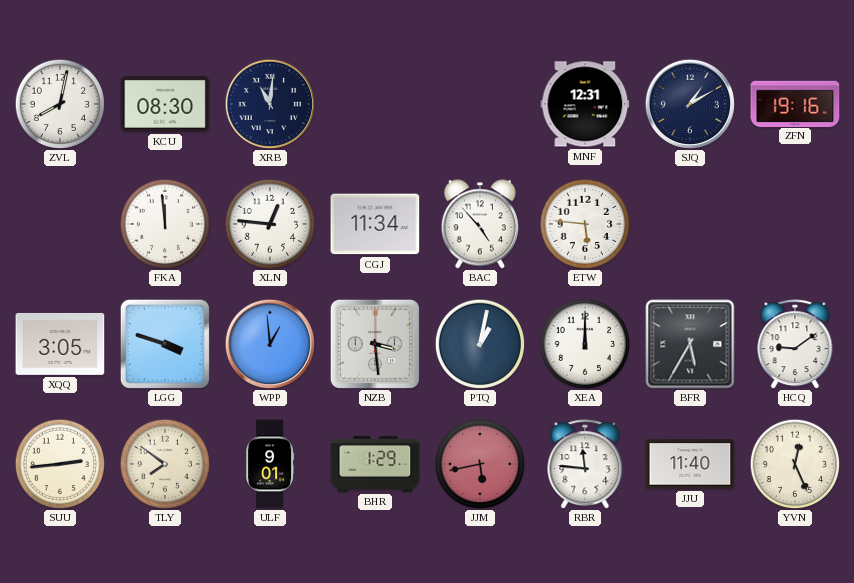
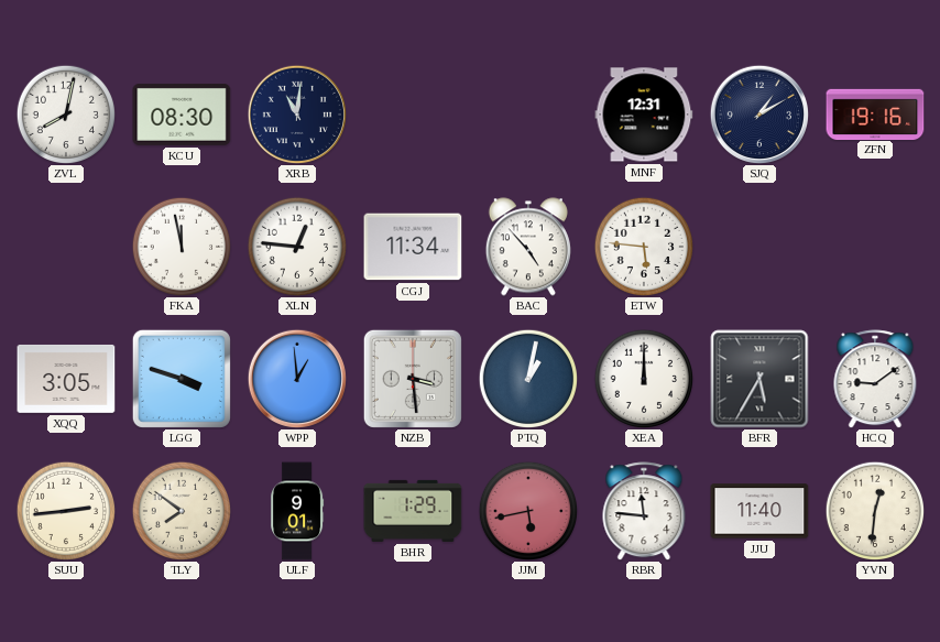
FKA: 11:59 -> 11:58 (181, 246)
YVN: 12:26 -> 12:31 (874, 510)
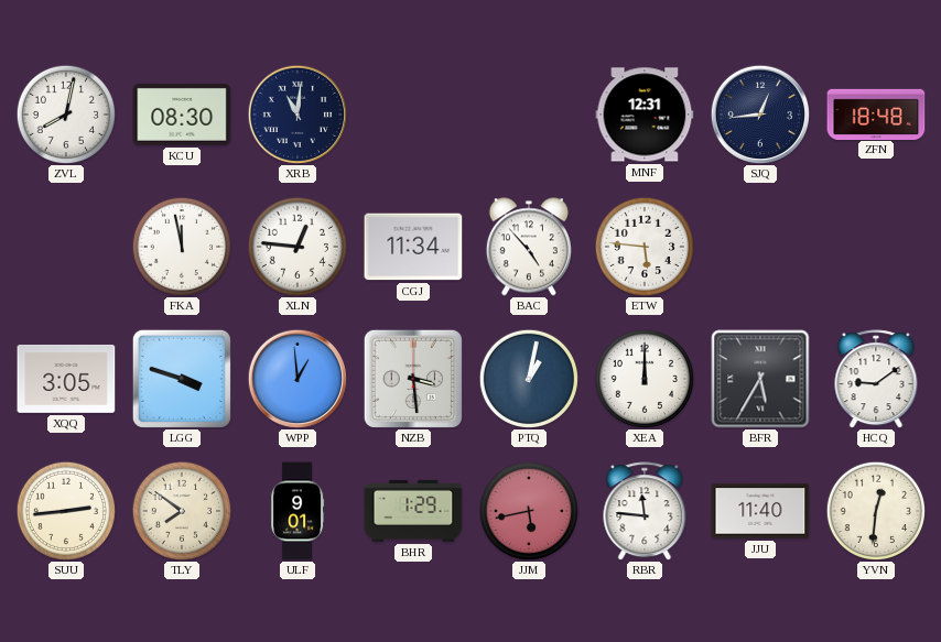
SJQ: 1:10 -> 12:44 (759, 113)
ZFN: 19:16 -> 18:48 (876, 113)
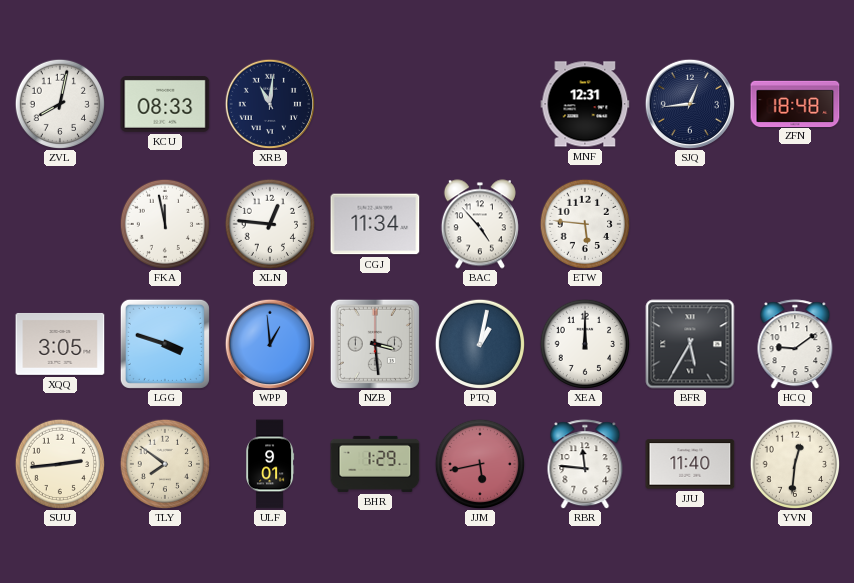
KCU: 08:30 -> 08:33 (165, 104)
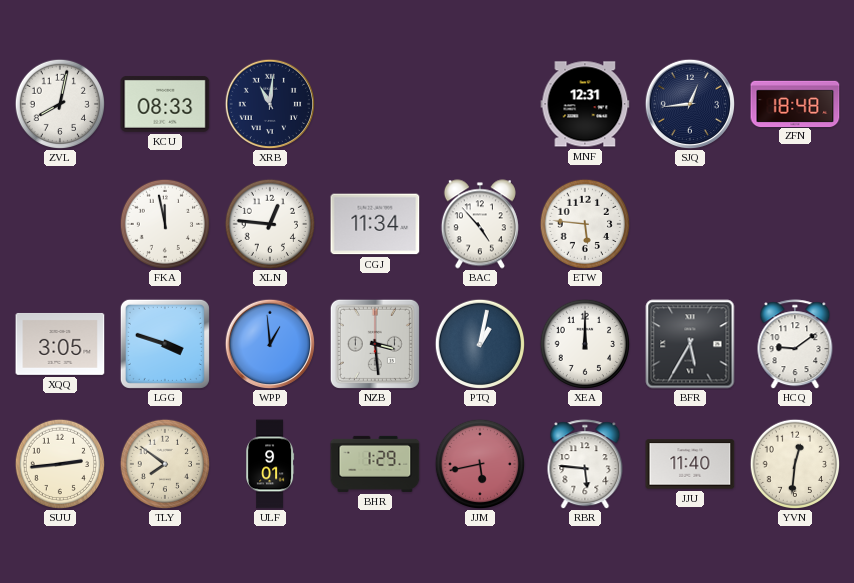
RBR: 11:46 -> 5:46 (585, 464)
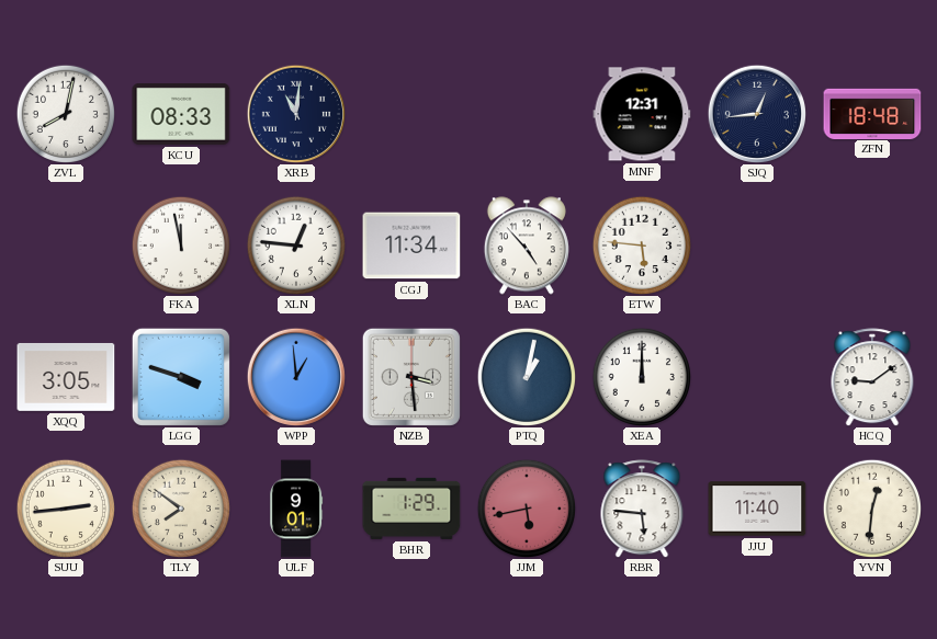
BFR: 5:35 -> none (690, 344)
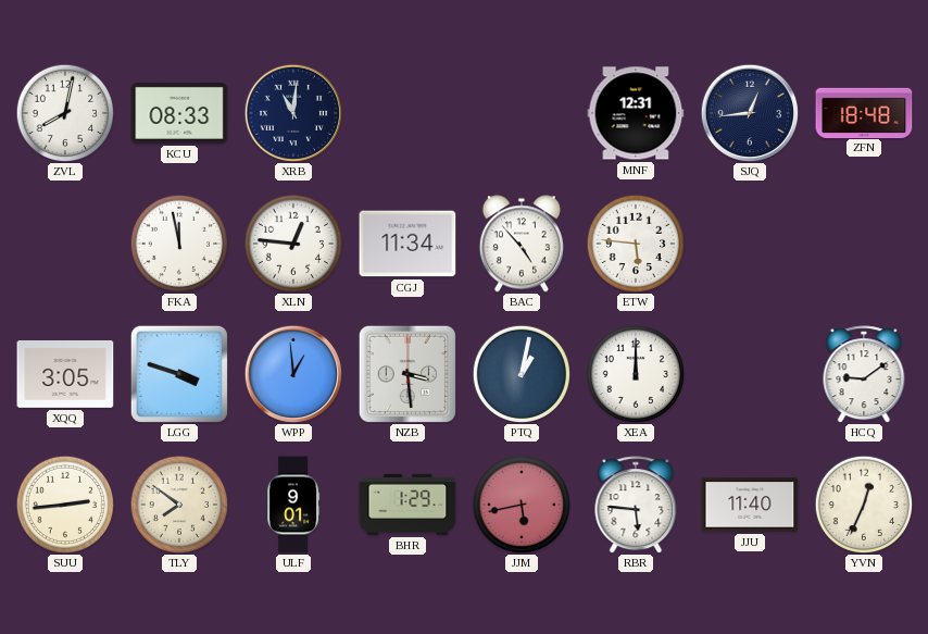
YVN: 12:31 -> 12:34 (863, 504)
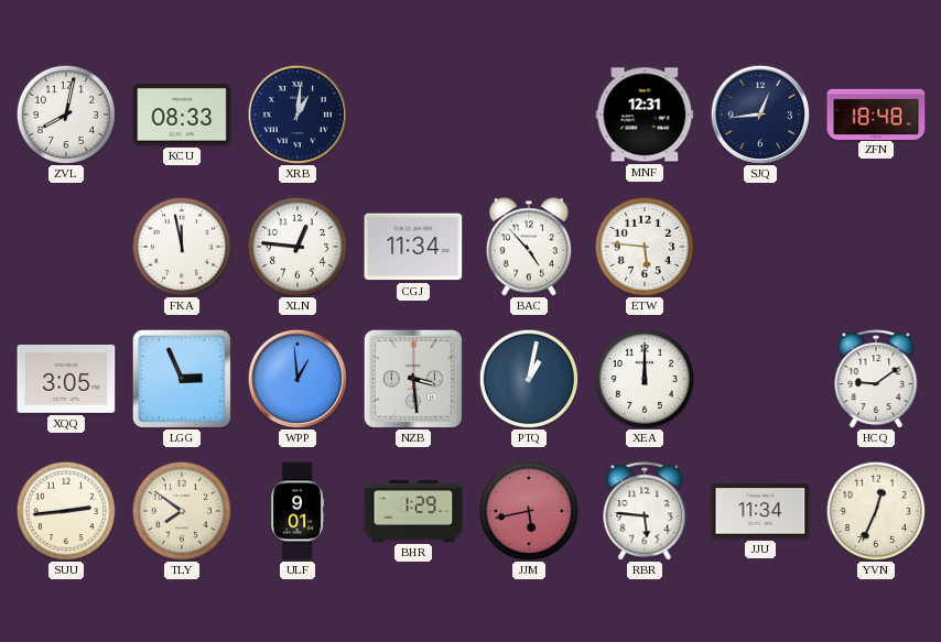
XRB: 11:01 -> 1:01 (296, 113)
LGG: 3:48 -> 2:56 (182, 379)
JJU: 11:40 -> 11:34 (760, 511)
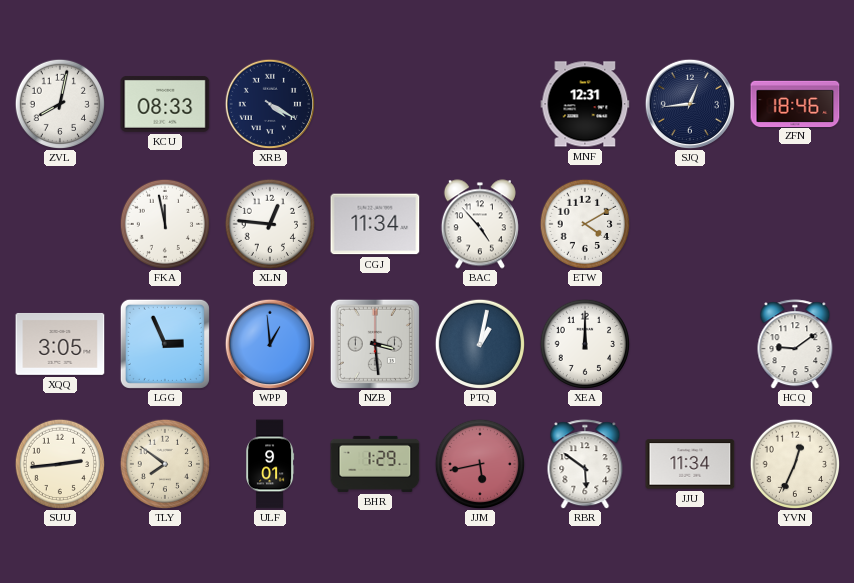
XRB: 1:01 -> 4:20 (269, 103)
ZFN: 18:48 -> 18:46 (795, 103)
ETW: 5:46 -> 4:10 (584, 223)
RBR: 5:46 -> 5:51 (585, 464)
